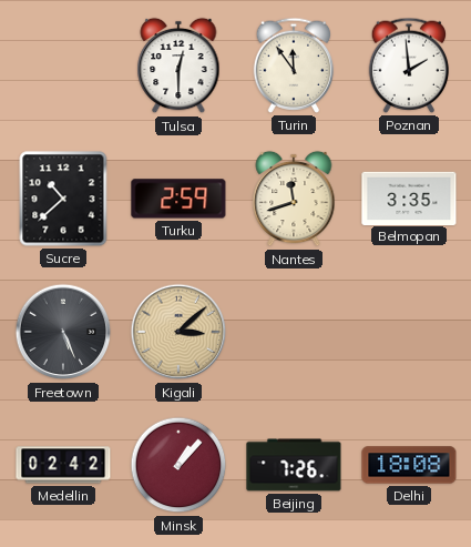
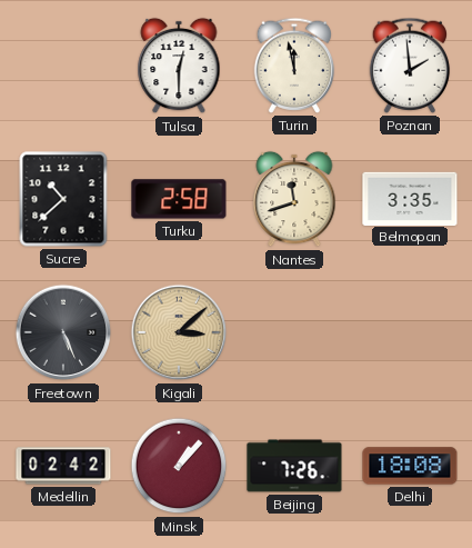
Turin: 11:54 -> 11:58 (294, 66)
Turku: 2:59 -> 2:58 (179, 199)
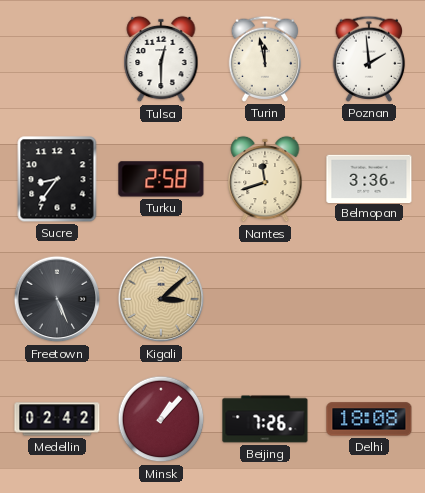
Sucre: 10:38 -> 8:36 (57, 179)
Belmopan: 3:35 -> 3:36 (369, 178)
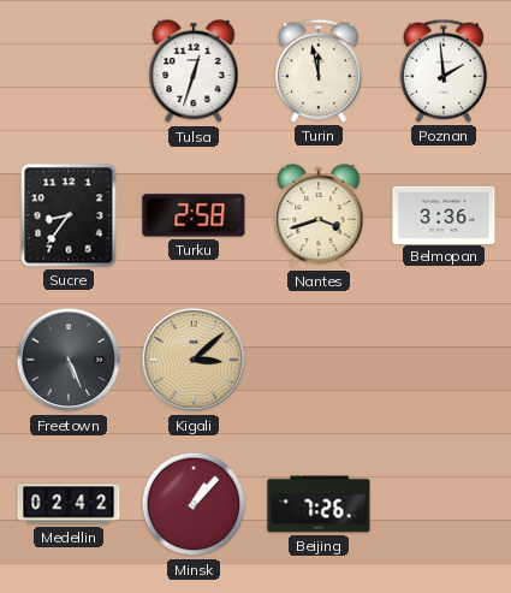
Tulsa: 12:30 -> 12:33 (194, 71)
Nantes: 11:42 -> 3:42 (319, 215)
Delhi: 18:08 -> none (369, 419)
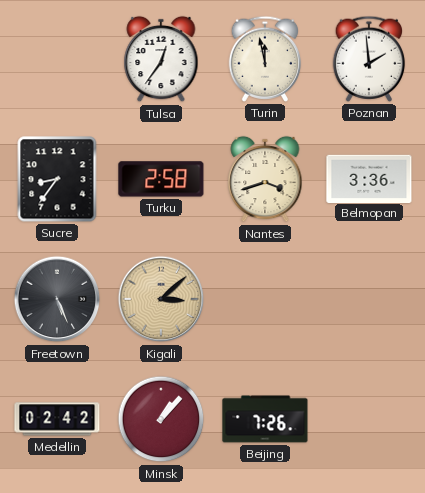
Tulsa: 12:33 -> 12:36 (161, 59)
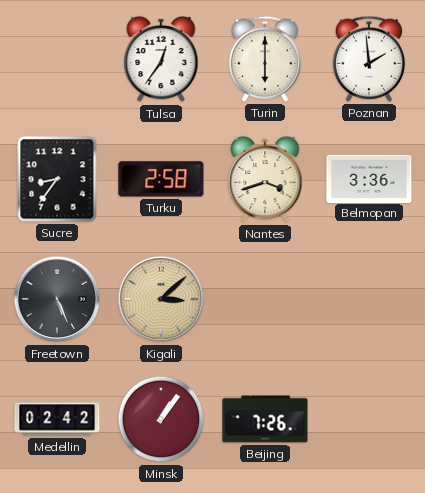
Turin: 11:58 -> 6:00 (265, 59)
Minsk: 1:07 -> 1:06 (161, 419)
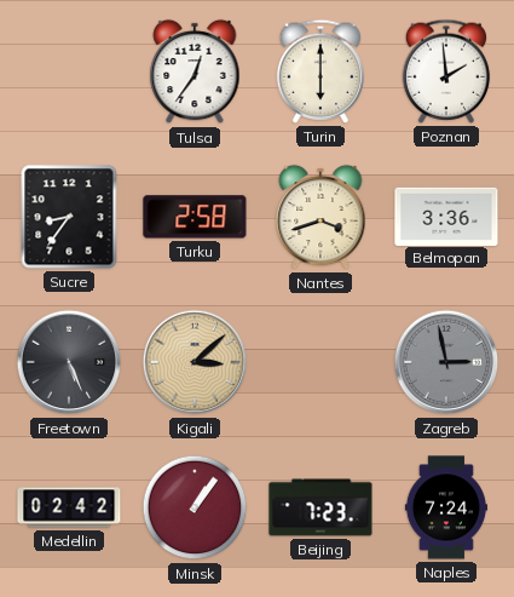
Zagreb: none -> 2:58 (446, 362)
Beijing: 7:26 -> 7:23 (320, 507)
Naples: none -> 7:24 (446, 507)
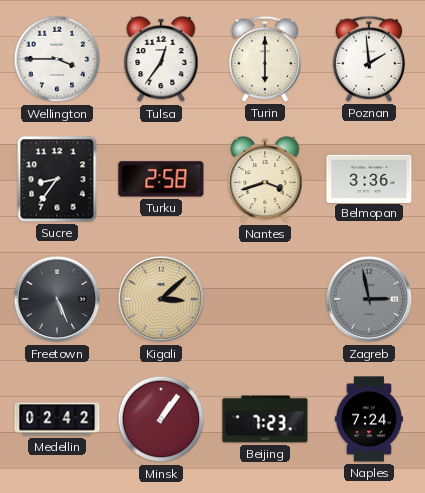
Wellington: none -> 3:45 (57, 59)
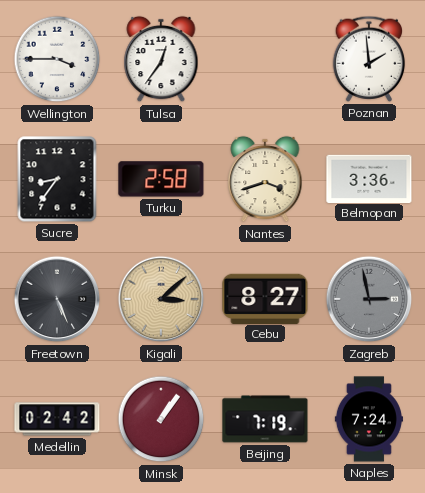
Turin: 6:00 -> none (265, 59)
Cebu: none -> 8:27 (265, 298)
Beijing: 7:23 -> 7:19 (265, 419)
